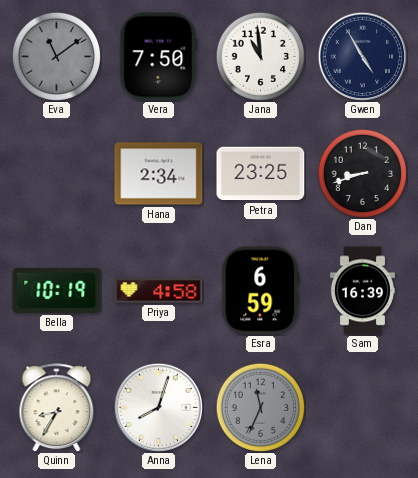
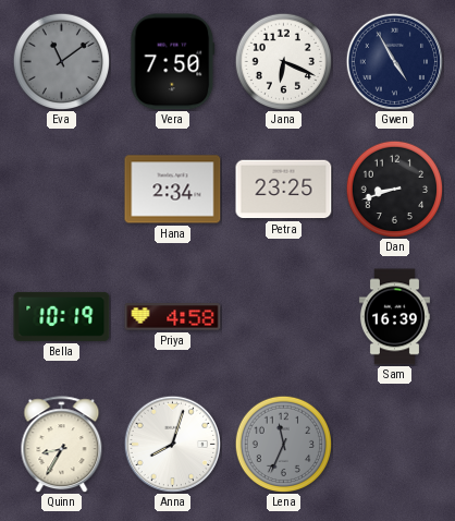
Jana: 10:59 -> 6:19 (283, 61)
Esra: 6:59 -> none (261, 291)
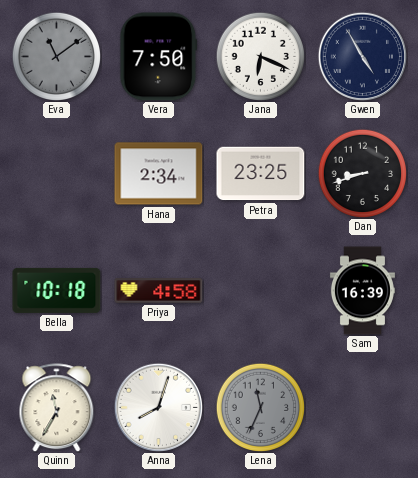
Bella: 10:19 -> 10:18 (57, 290)
Quinn: 8:35 -> 11:35 (57, 408)
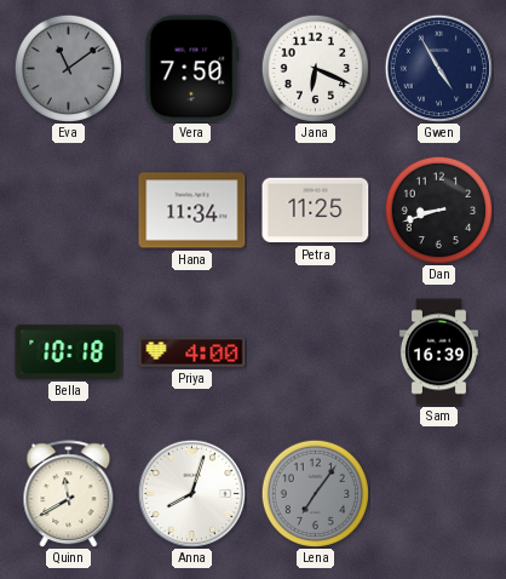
Hana: 2:34 -> 11:34 (192, 211)
Petra: 23:25 -> 11:25 (316, 211)
Priya: 4:58 -> 4:00 (192, 352)
Quinn: 11:35 -> 11:40 (69, 494)
Lena: 11:34 -> 7:06 (315, 493)
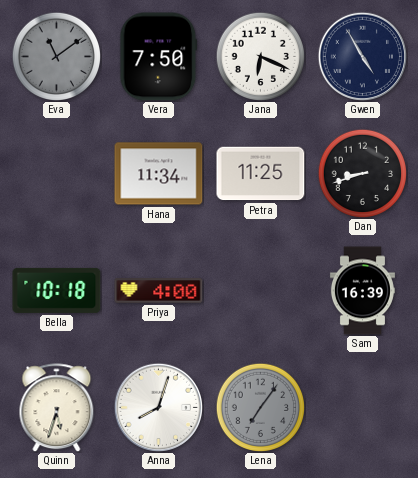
Quinn: 11:40 -> 5:33 (57, 408)
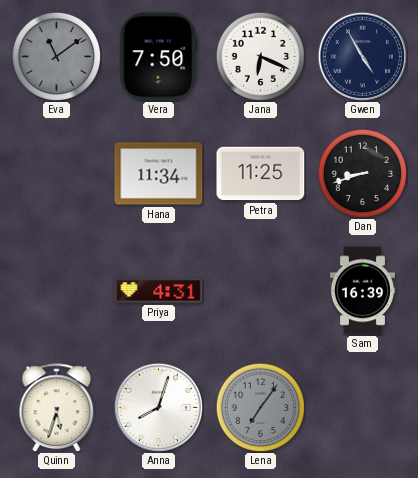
Bella: 10:18 -> none (57, 290)
Priya: 4:00 -> 4:31 (159, 291)
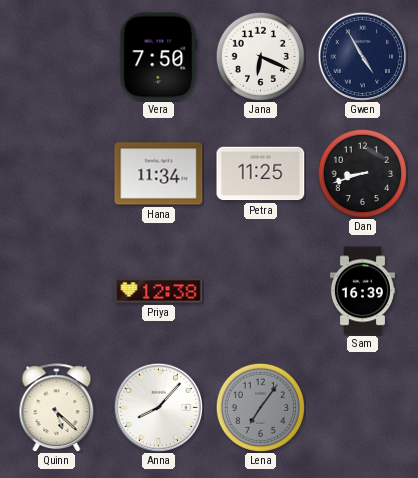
Eva: 11:09 -> none (56, 56)
Priya: 4:31 -> 12:38 (159, 291)
Quinn: 5:33 -> 5:22 (57, 408)
Anna: 8:03 -> 8:07 (158, 407)
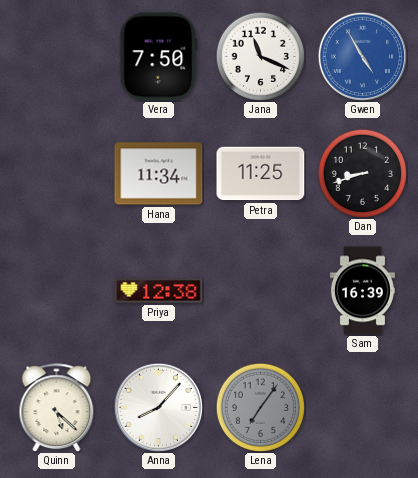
Jana: 6:19 -> 11:19 (260, 56)
Gwen dial: navy -> blue (362, 56)
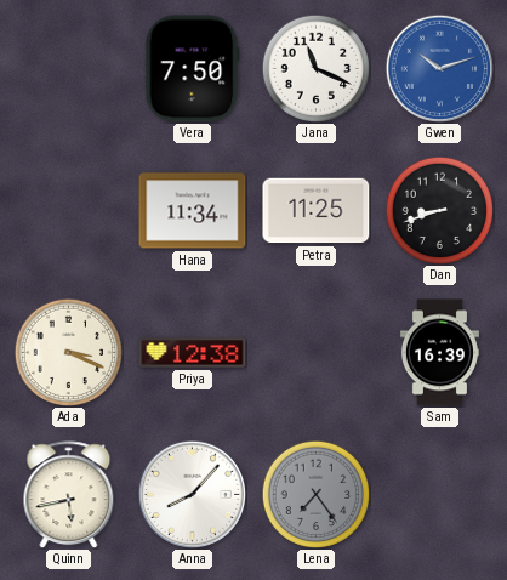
Gwen: 4:55 -> 10:12 (439, 68)
Ada: none -> 3:19 (68, 352)
Quinn: 5:22 -> 5:43 (69, 495)
Lena: 7:06 -> 7:24 (315, 494)
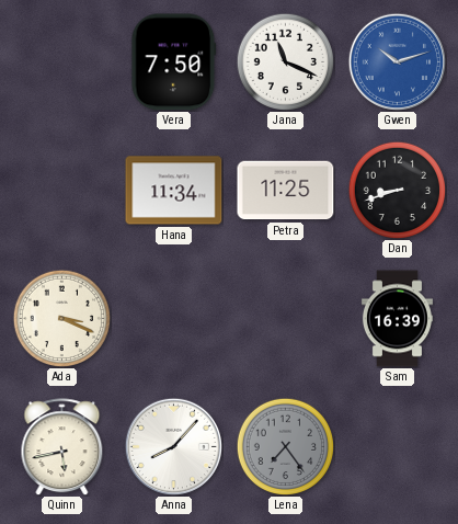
Priya: 12:38 -> none (193, 353)
